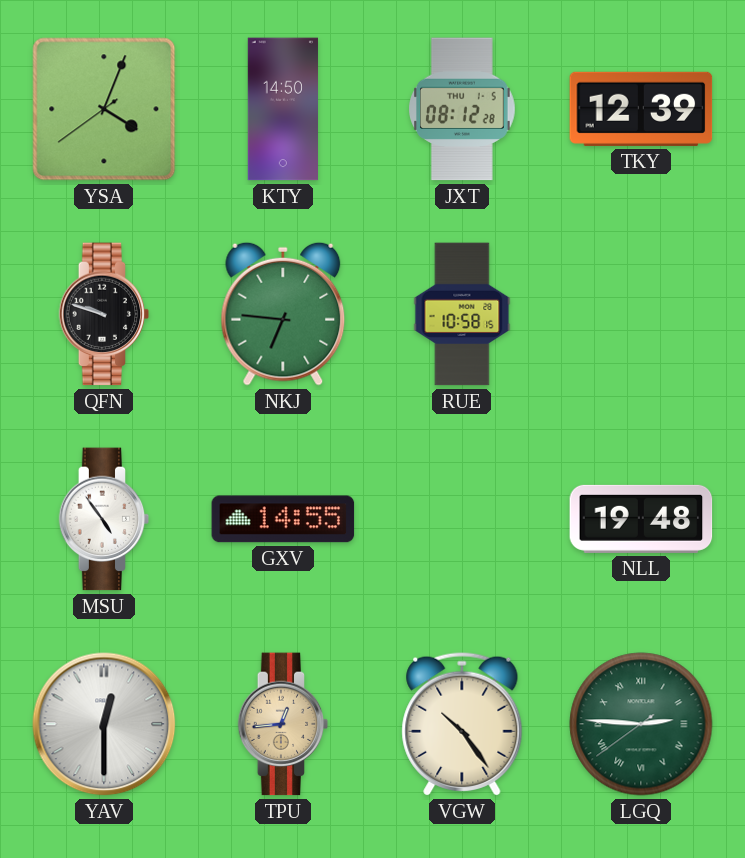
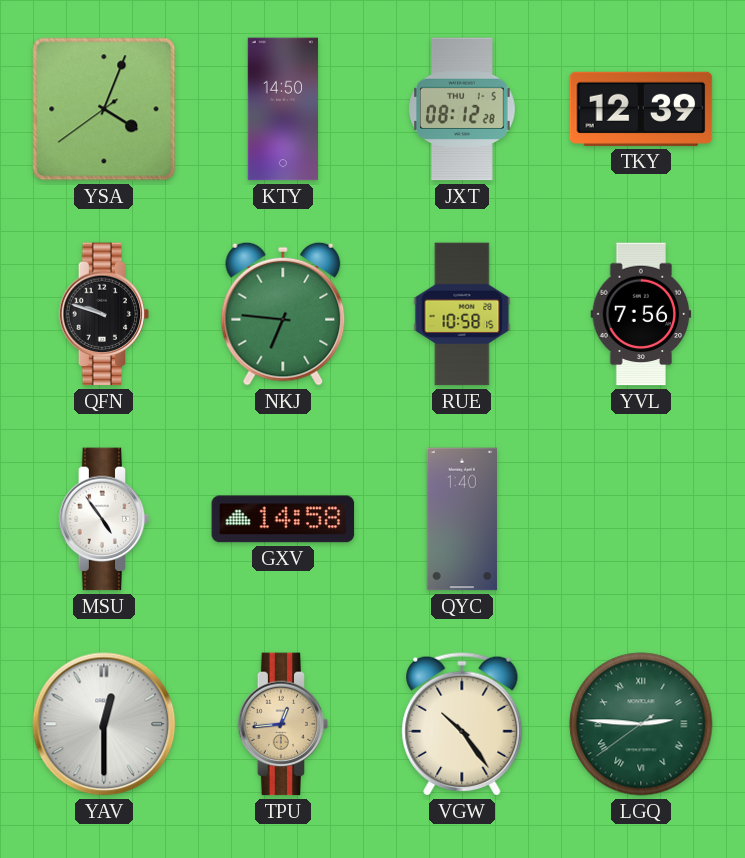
YVL: none -> 7:56 (641, 314)
GXV: 14:55 -> 14:58 (283, 519)
QYC: none -> 1:40 (462, 519)
NLL: 19:48 -> none (641, 519)
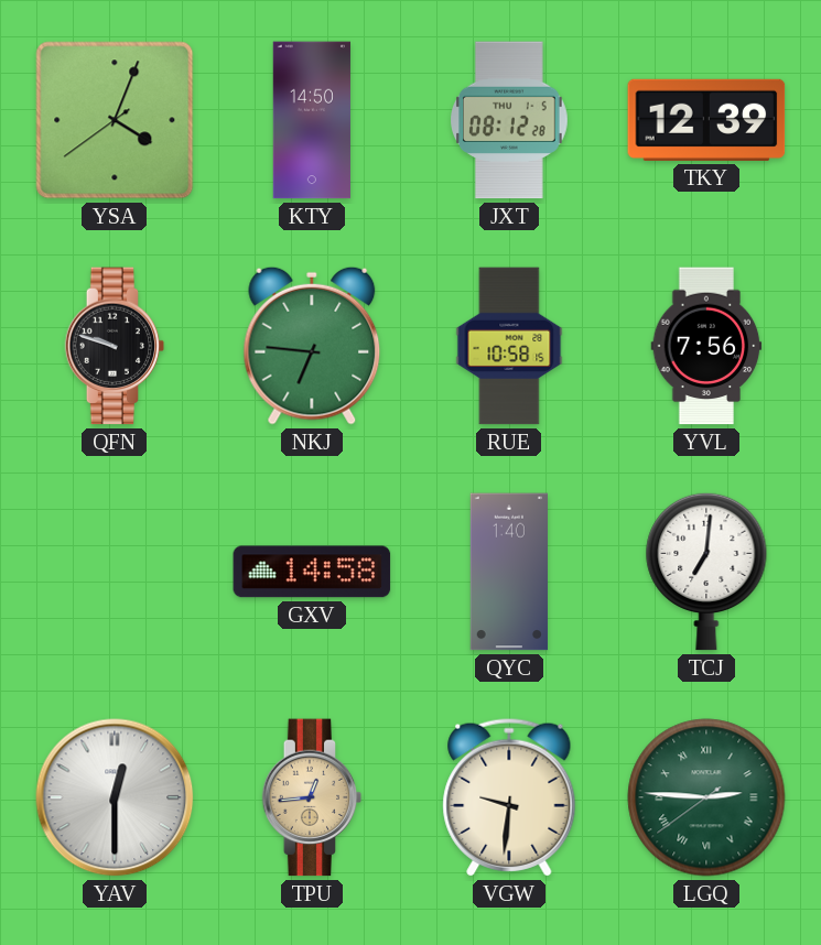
MSU: 4:54 -> none (104, 519)
TCJ: none -> 7:01 (706, 572)
VGW: 10:24 -> 9:31 (509, 797)
